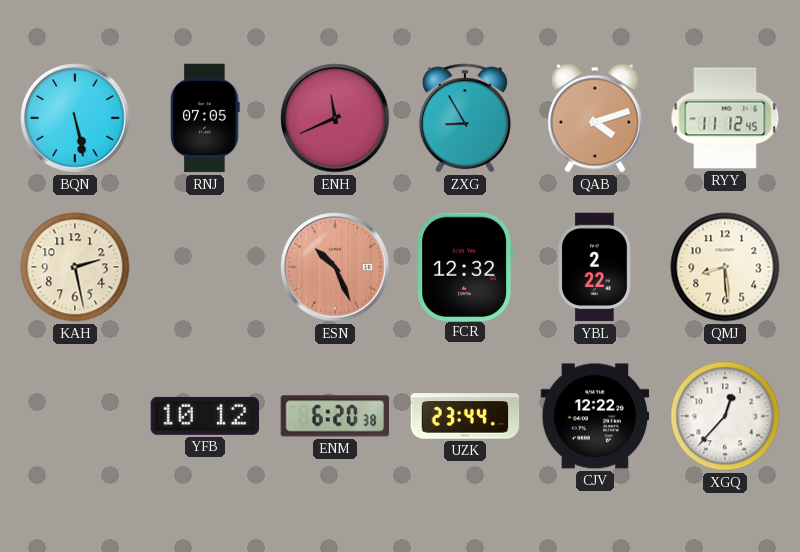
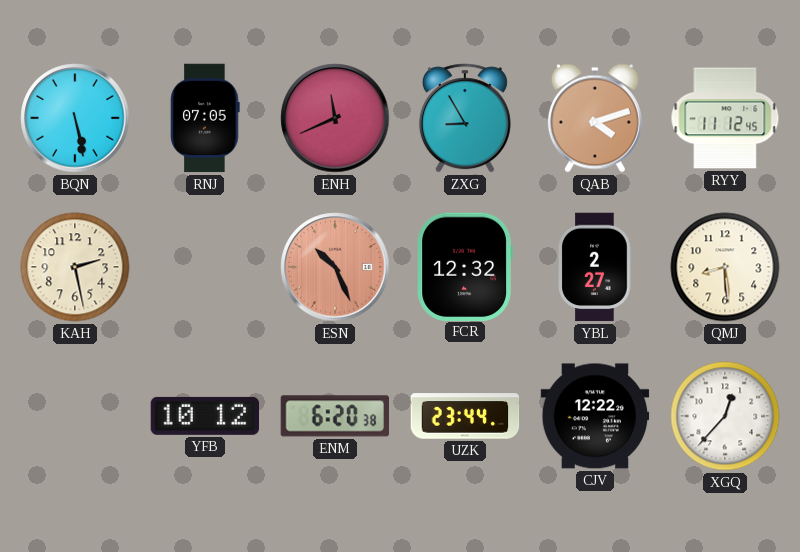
YBL: 2:22 -> 2:27 (595, 267)
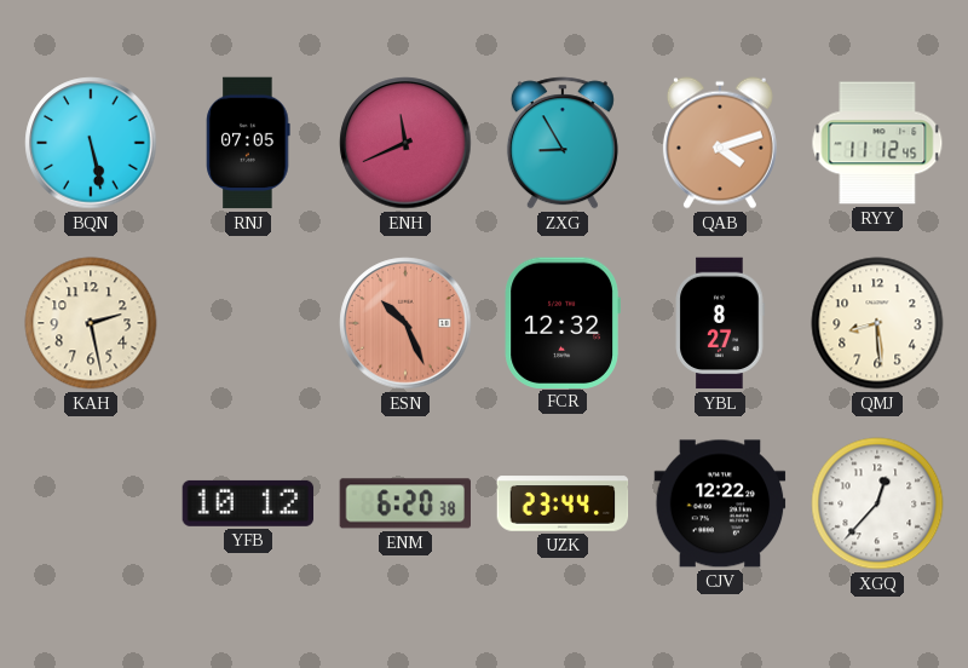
YBL: 2:27 -> 8:27 (720, 323)
